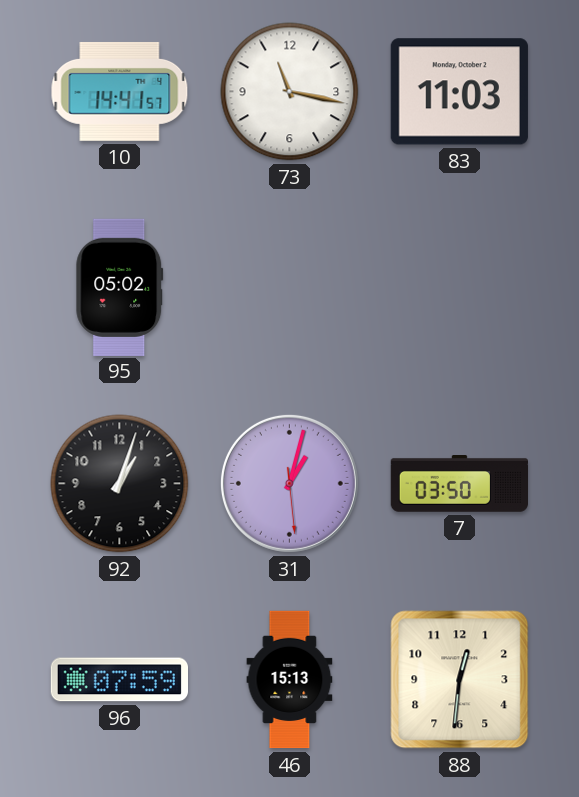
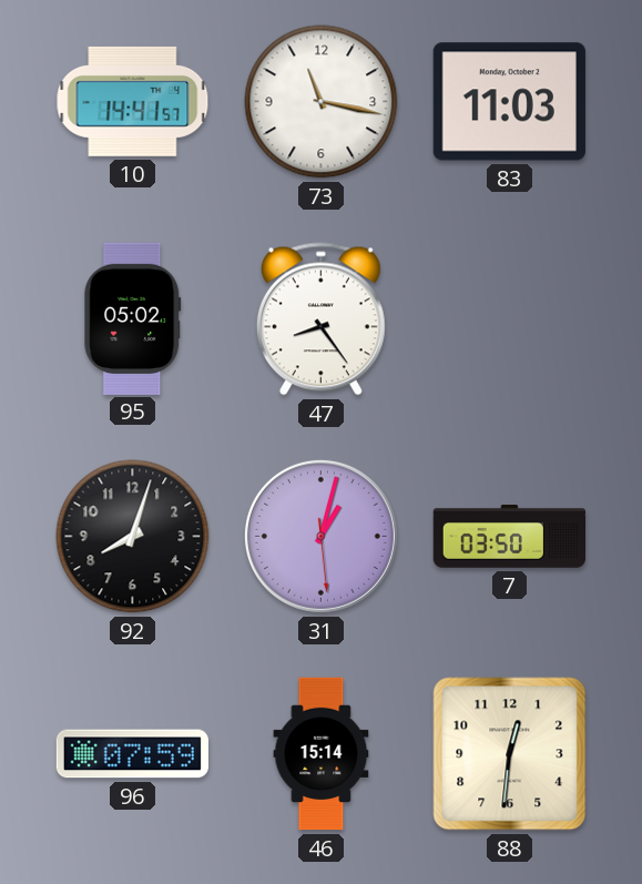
47: none -> 8:24 (320, 319)
92: 1:03 -> 8:03 (133, 537)
46: 15:13 -> 15:14 (322, 754)
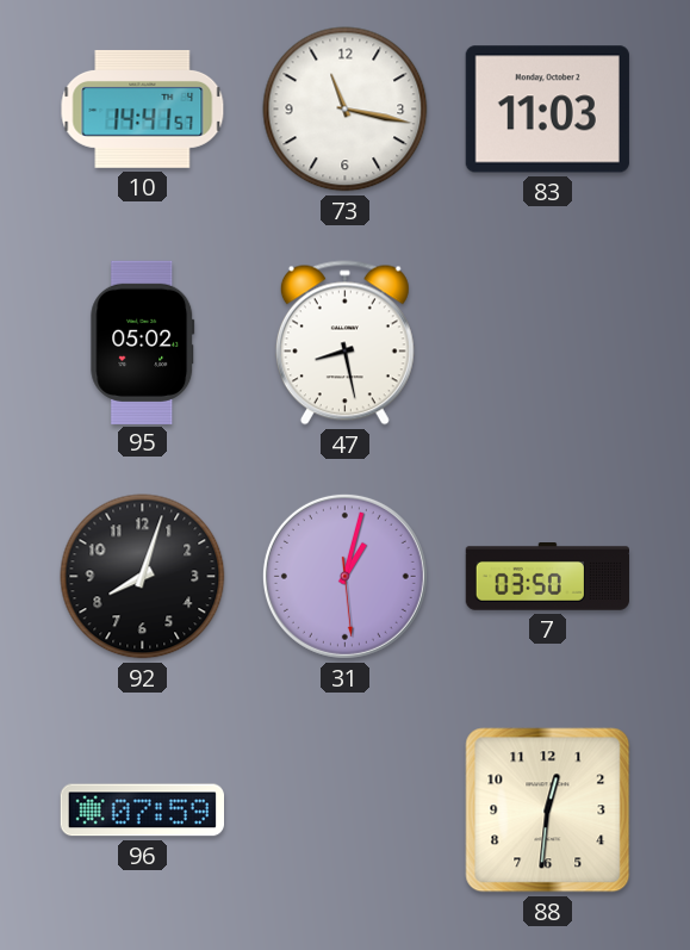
47: 8:24 -> 8:28 (344, 343)
46: 15:14 -> none (322, 754)
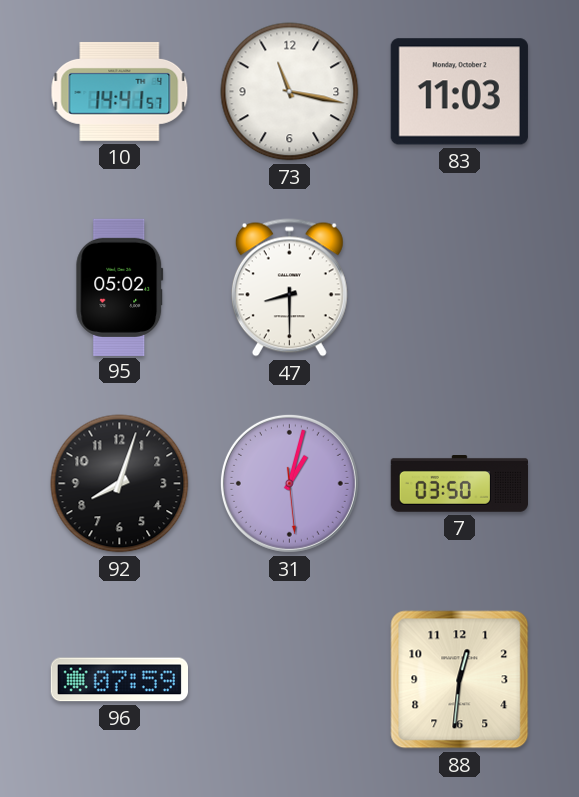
47: 8:28 -> 8:30 (289, 288)
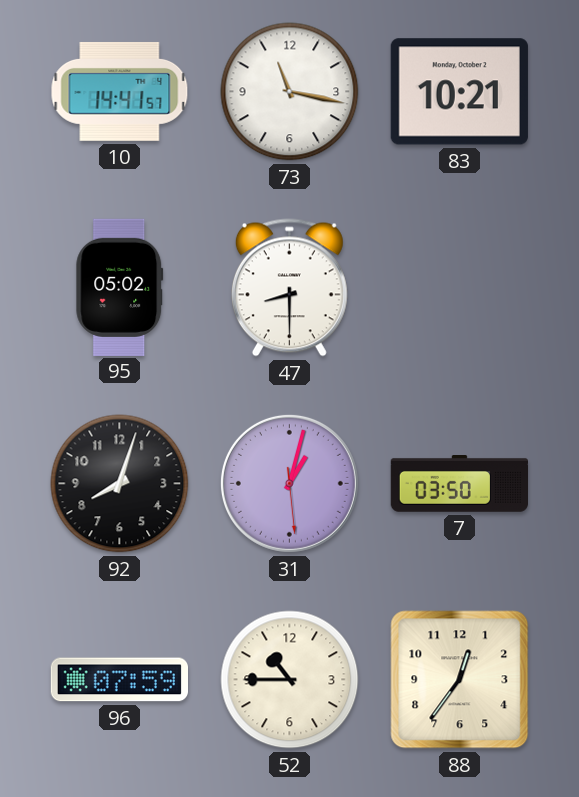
83: 11:03 -> 10:21 (459, 92)
52: none -> 10:45 (290, 680)
88: 12:31 -> 12:36 (460, 680)
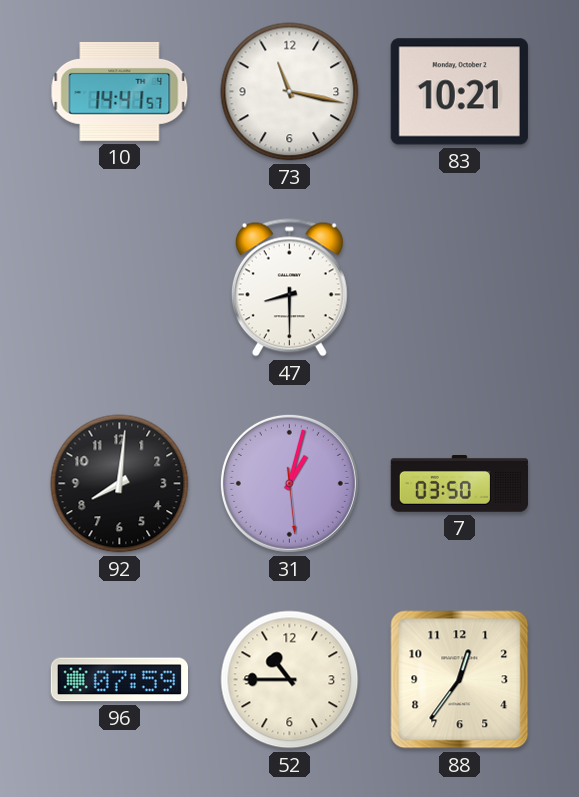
95: 05:02 -> none (120, 287)
92: 8:03 -> 8:01 (120, 484)
